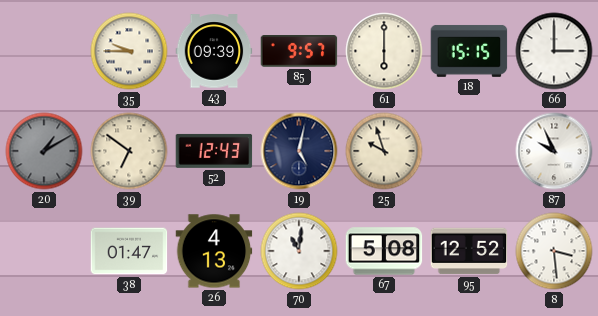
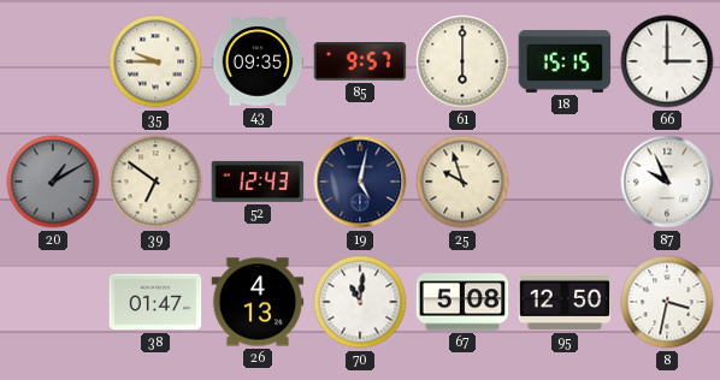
43: 09:39 -> 09:35 (258, 61)
95: 12:52 -> 12:50 (565, 302)
8: 3:29 -> 3:32 (667, 302)
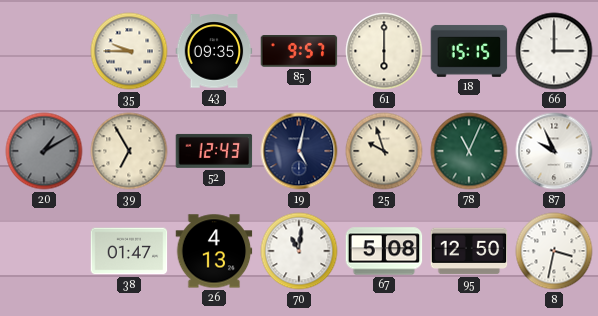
39: 6:51 -> 6:55 (129, 151)
78: none -> 11:04 (469, 151)
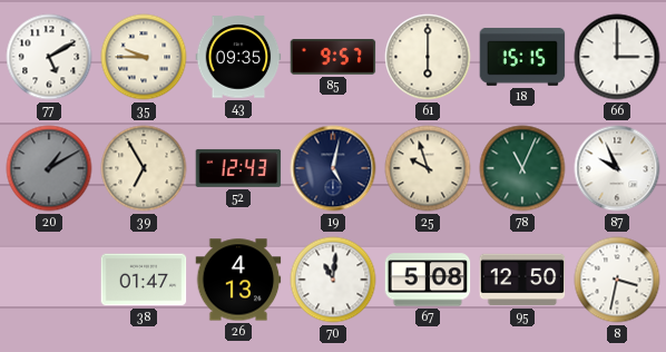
77: none -> 5:10 (49, 57)
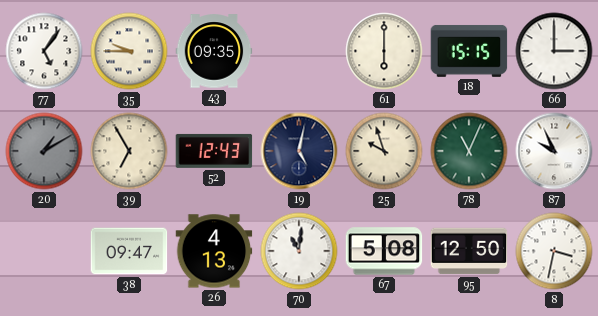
77: 5:10 -> 5:06 (44, 51)
85: 9:57 -> none (333, 57)
38: 01:47 -> 09:47 (129, 251)
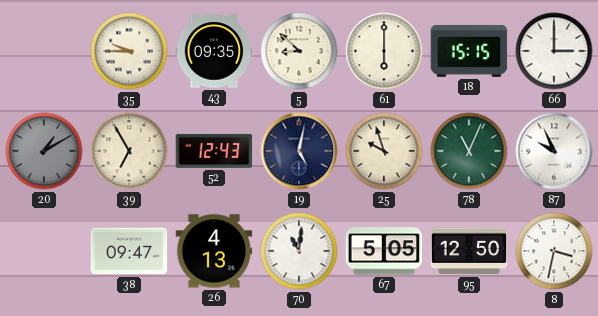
77: 5:06 -> none (44, 51)
5: none -> 8:52 (299, 51)
67: 5:08 -> 5:05 (384, 251)
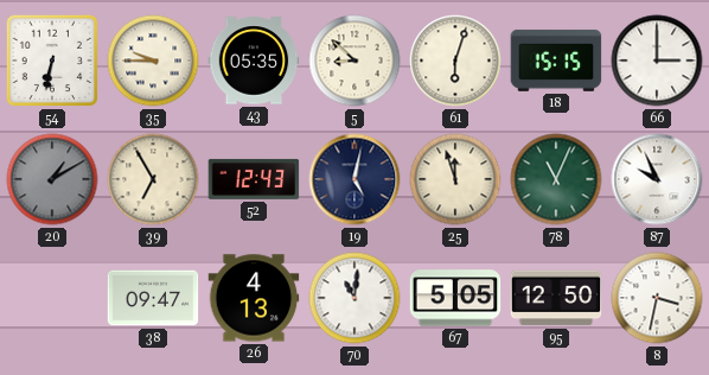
54: none -> 6:32 (52, 61)
43: 09:35 -> 05:35 (254, 61)
61: 6:00 -> 6:03 (455, 61)
25: 9:57 -> 11:57 (455, 179)
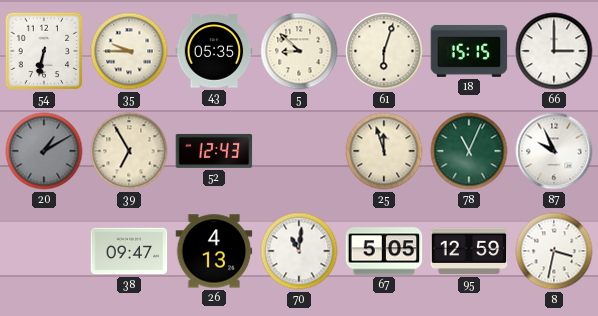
19: 5:02 -> none (354, 179)
95: 12:50 -> 12:59 (469, 251)
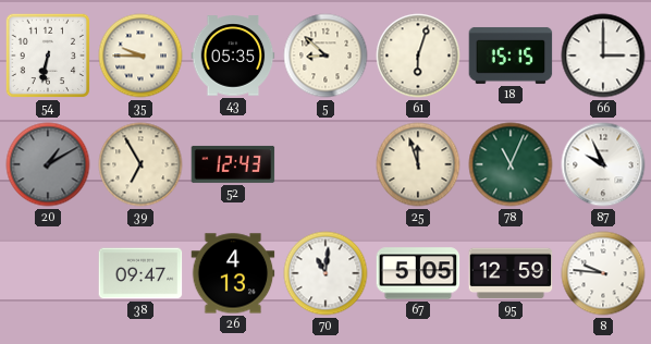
8: 3:32 -> 9:46 (603, 273)
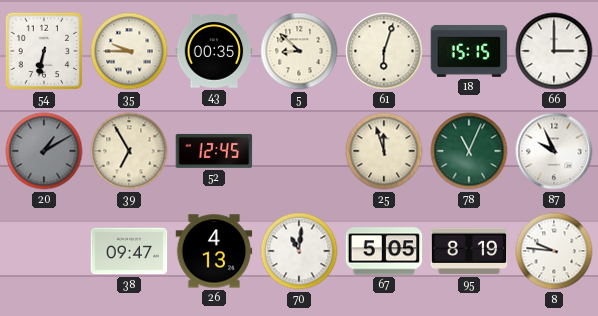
43: 05:35 -> 00:35 (214, 51)
52: 12:43 -> 12:45 (214, 151)
95: 12:59 -> 8:19 (469, 251)
